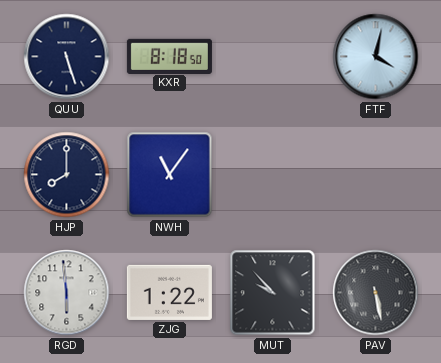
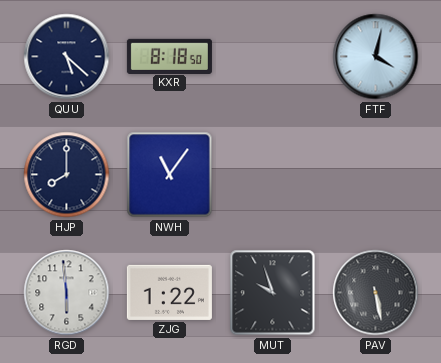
QUU: 5:27 -> 5:22 (67, 57)
MUT: 9:53 -> 9:57 (273, 293)
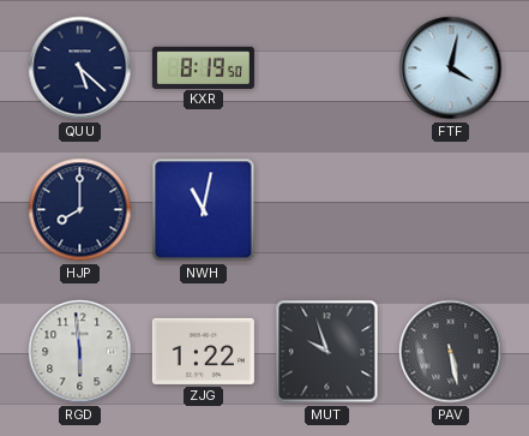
KXR: 8:18 -> 8:19 (203, 67)
NWH: 11:06 -> 11:02 (204, 210)
